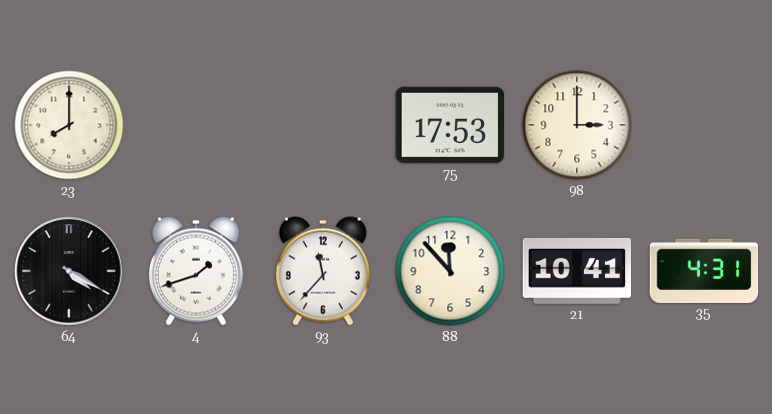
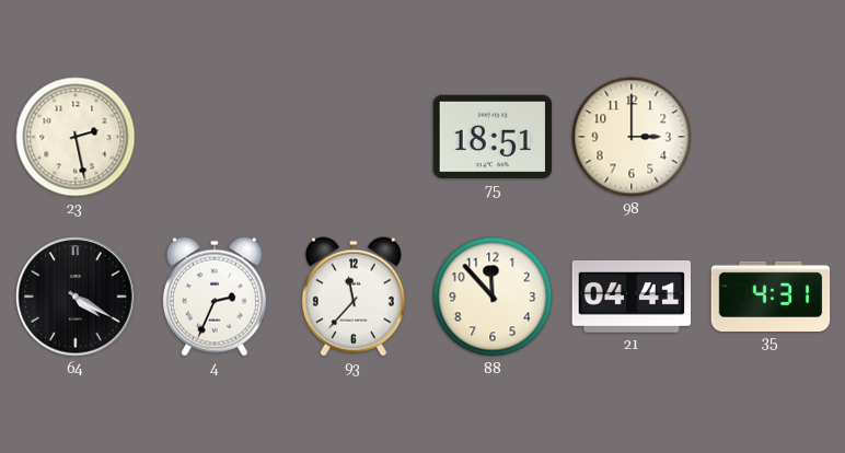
23: 8:00 -> 2:28 (76, 137)
75: 17:53 -> 18:51 (493, 137)
4: 1:42 -> 2:34 (215, 297)
21: 10:41 -> 04:41 (632, 297)
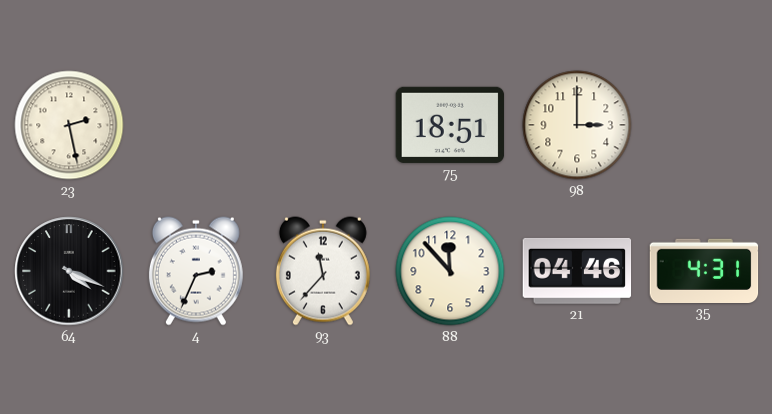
64: 4:20 -> 4:19 (69, 271)
21: 04:41 -> 04:46 (577, 271)
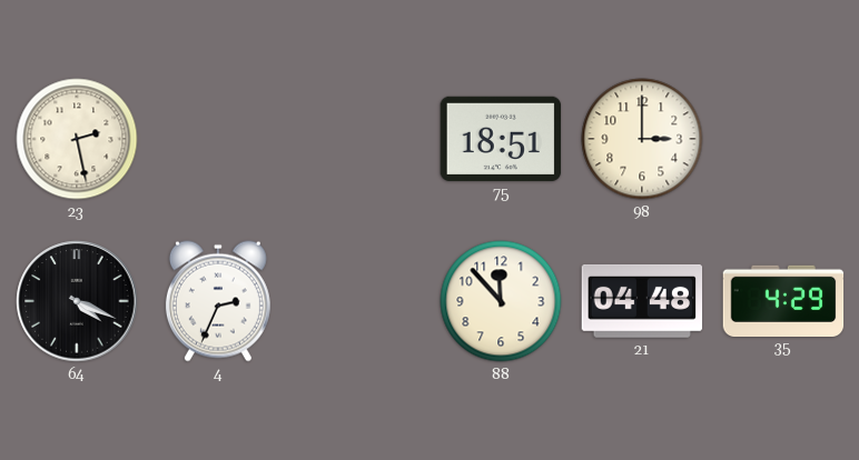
93: 11:37 -> none (323, 271)
21: 04:46 -> 04:48 (642, 301)
35: 4:31 -> 4:29 (783, 300)
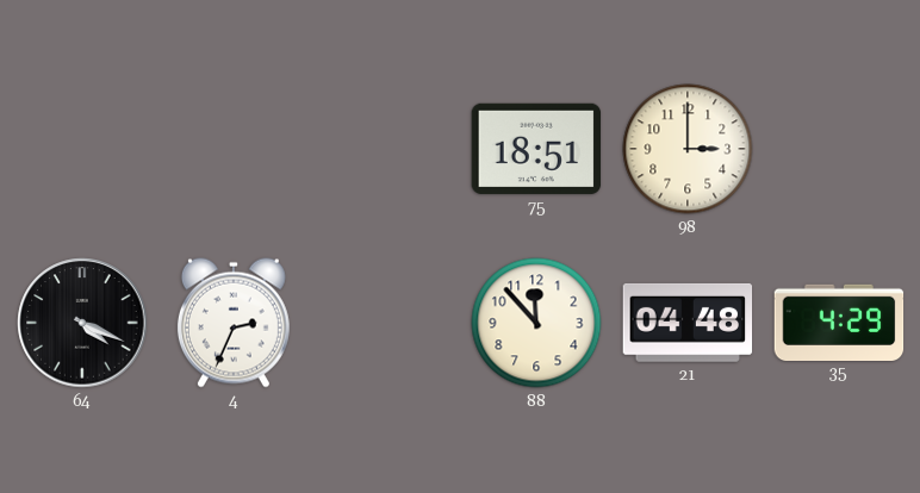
23: 2:28 -> none (77, 139)
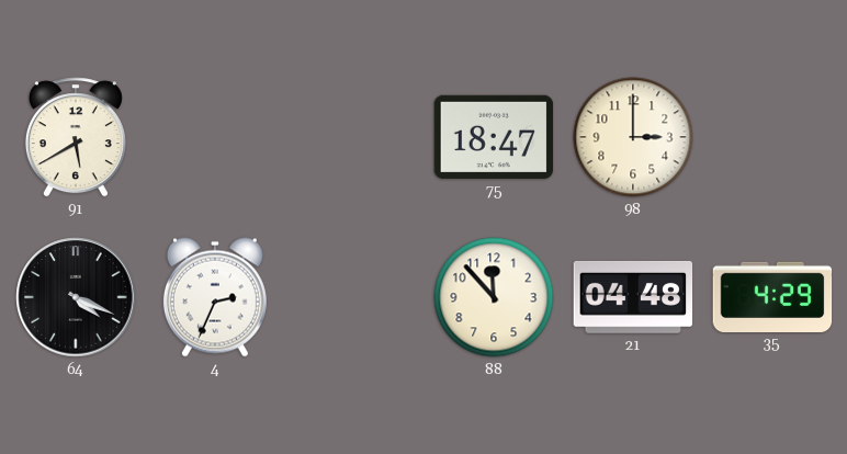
91: none -> 5:40 (76, 137)
75: 18:51 -> 18:47 (494, 137)
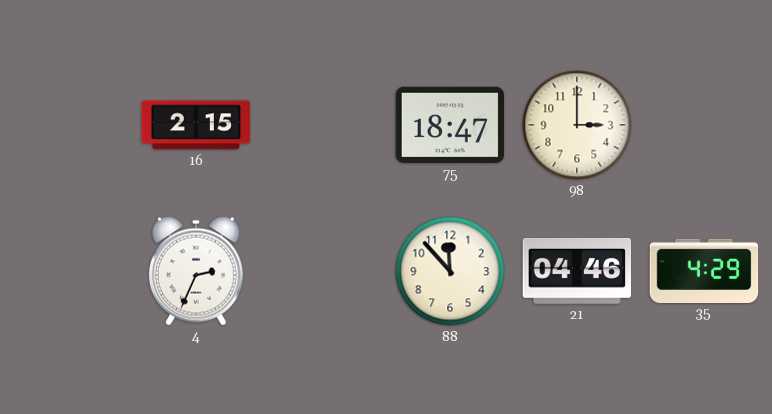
91: 5:40 -> none (76, 137)
16: none -> 2:15 (196, 125)
64: 4:19 -> none (76, 297)
21: 04:48 -> 04:46 (577, 271)
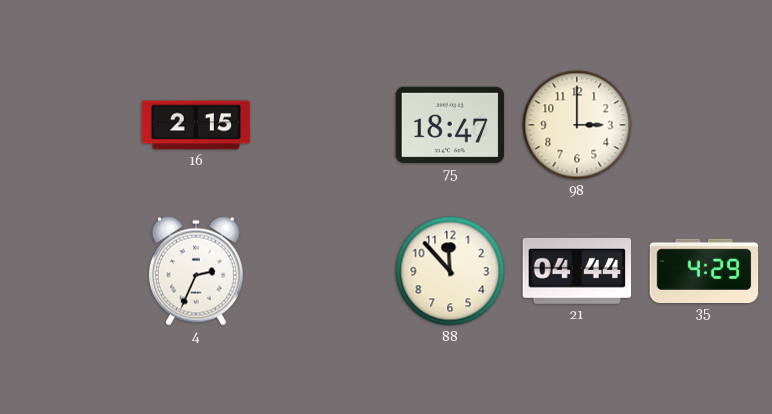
21: 04:46 -> 04:44 (577, 271)
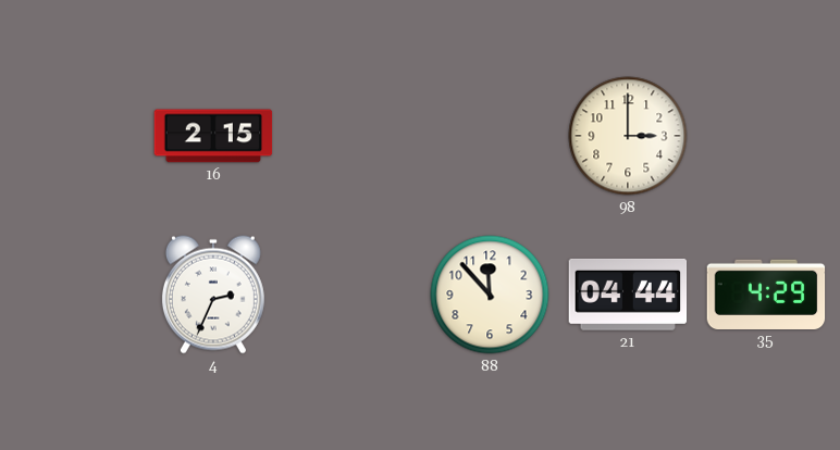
75: 18:47 -> none (450, 125)
